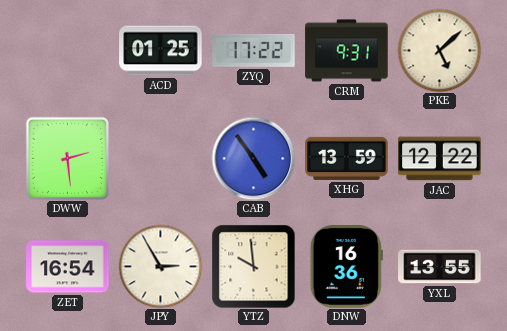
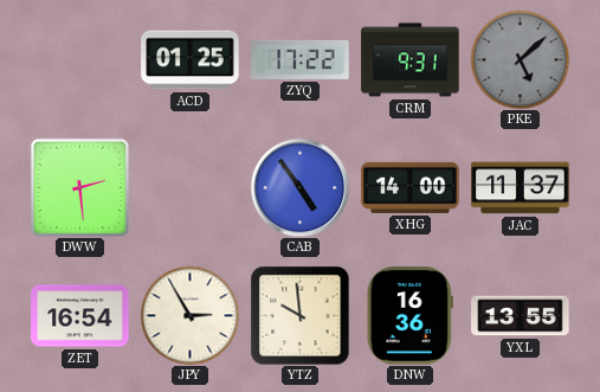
PKE dial: cream -> grey (520, 59)
XHG: 13:59 -> 14:00 (411, 187)
JAC: 12:22 -> 11:37 (521, 188)
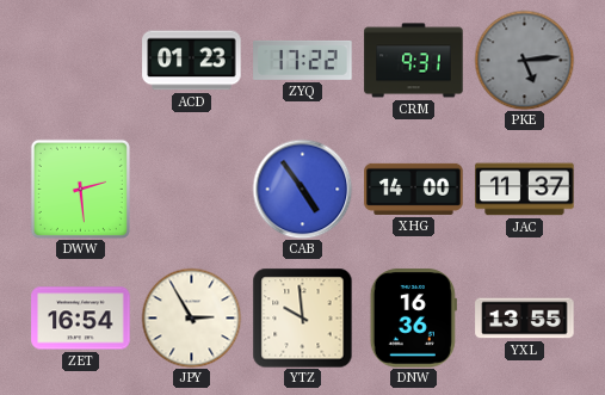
ACD: 01:25 -> 01:23 (192, 61)
PKE: 5:08 -> 5:14 (524, 60)
